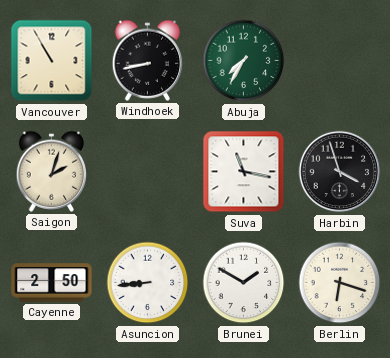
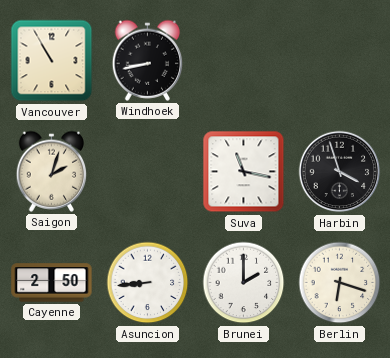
Abuja: 7:35 -> none (244, 61)
Brunei: 1:50 -> 2:00 (244, 283)
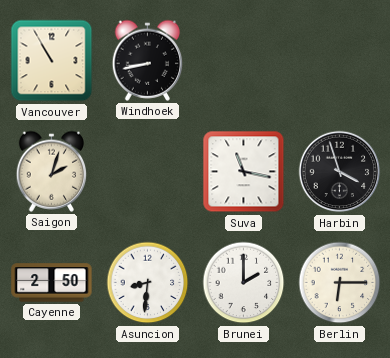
Asuncion: 8:44 -> 8:31 (148, 283)
Berlin: 6:18 -> 6:15 (340, 283)
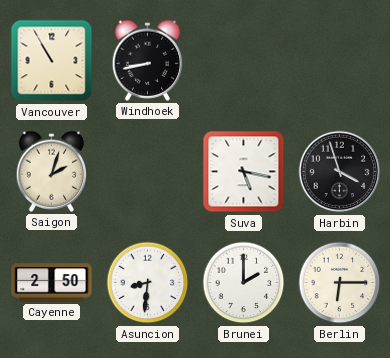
Suva: 11:17 -> 5:17 (244, 172)
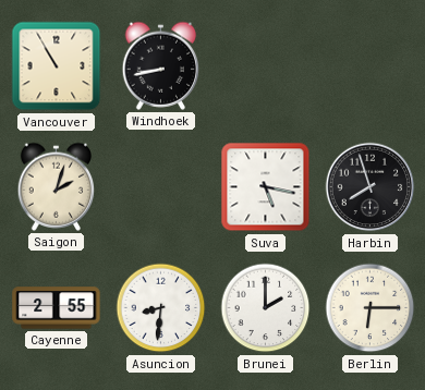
Harbin: 3:57 -> 7:57 (371, 187)
Cayenne: 2:50 -> 2:55 (57, 308)
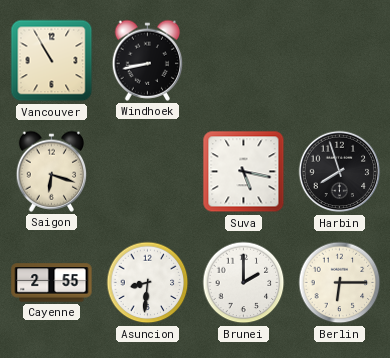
Saigon: 2:03 -> 6:18 (52, 171)
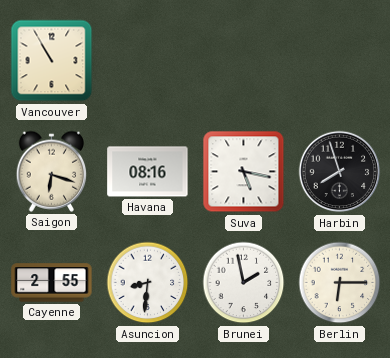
Windhoek: 8:43 -> none (148, 60)
Havana: none -> 08:16 (148, 172)
Brunei: 2:00 -> 1:58 (244, 283)
